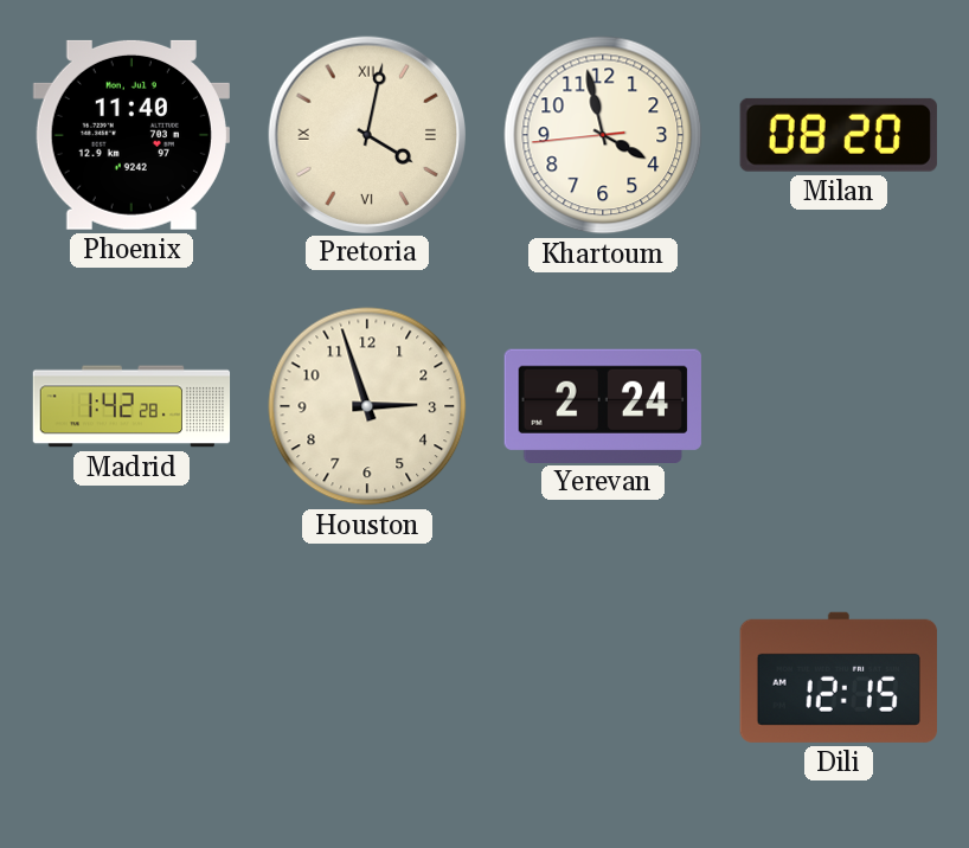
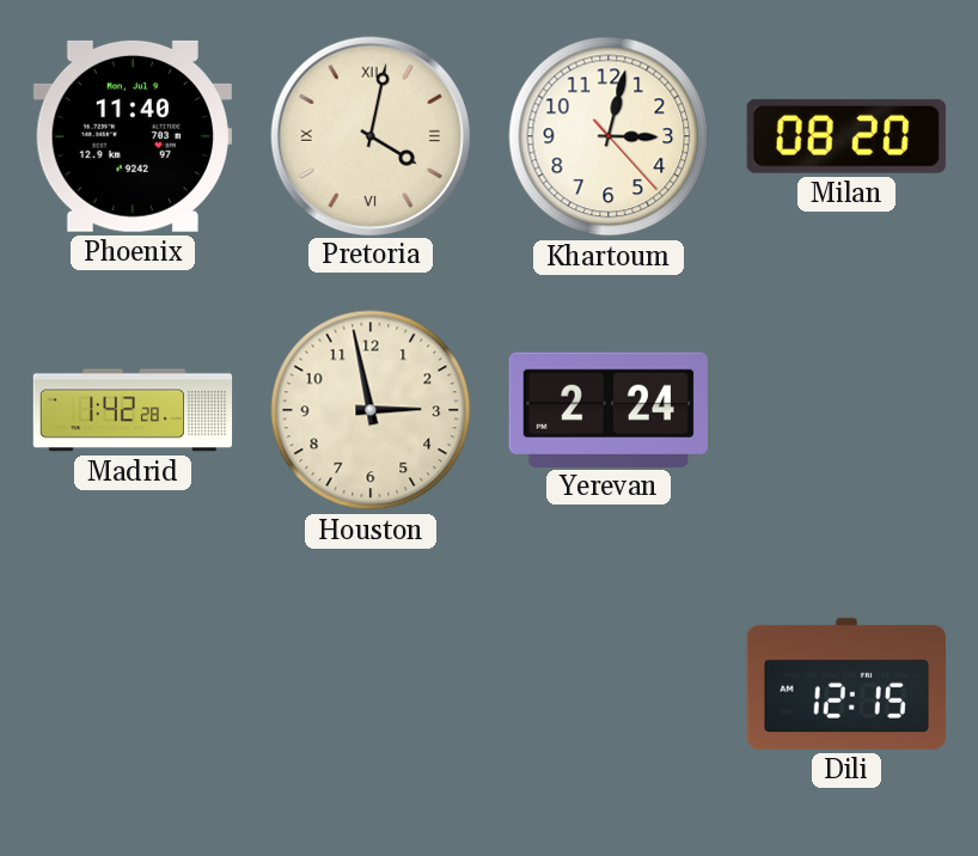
Khartoum: 3:57 -> 3:02 (609, 136)
Houston: 2:57 -> 2:58 (371, 410)
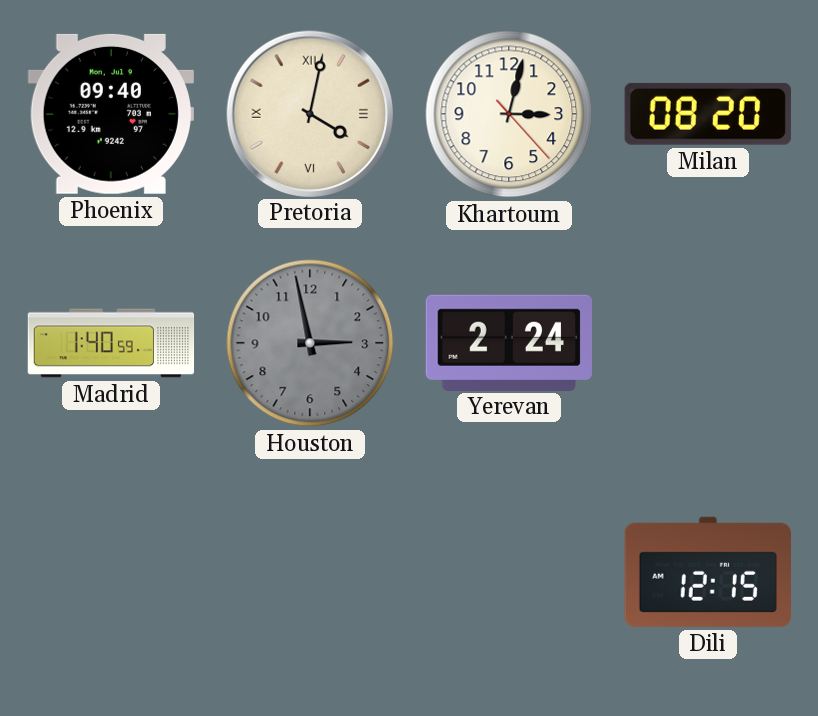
Phoenix: 11:40 -> 09:40 (111, 114)
Madrid: 1:42 -> 1:40 (111, 343)
Houston dial: cream -> grey (310, 343)
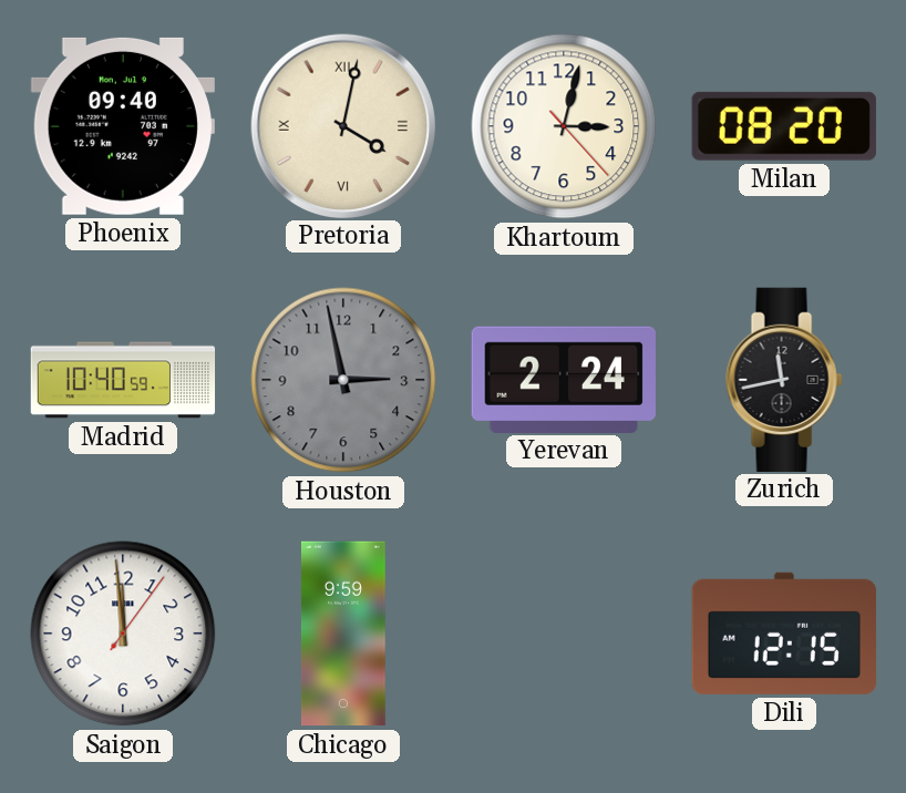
Madrid: 1:40 -> 10:40 (123, 380)
Zurich: none -> 11:43 (784, 379)
Saigon: none -> 11:59 (123, 634)
Chicago: none -> 9:59 (343, 634)
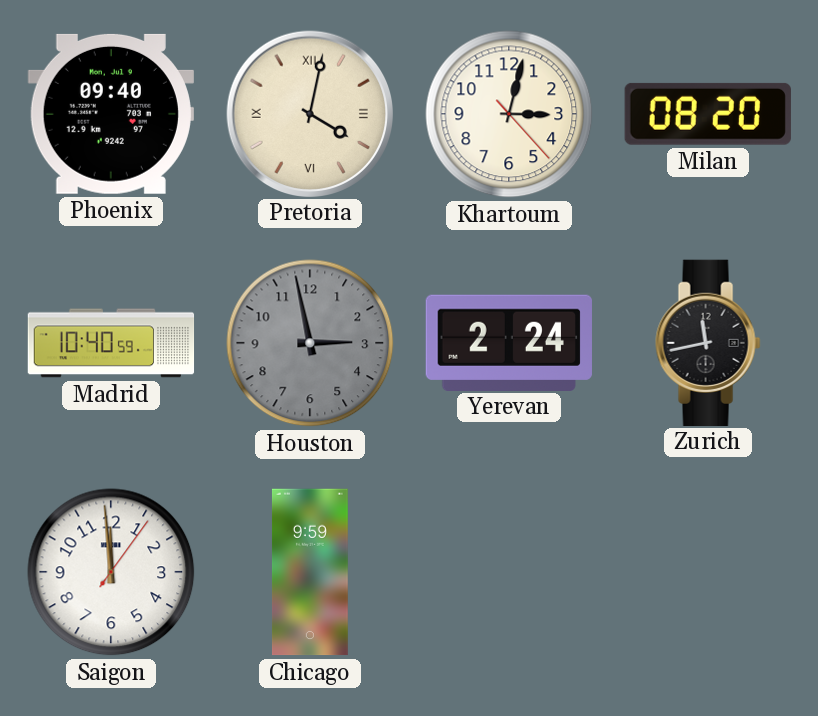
Dili: 12:15 -> none (784, 634)
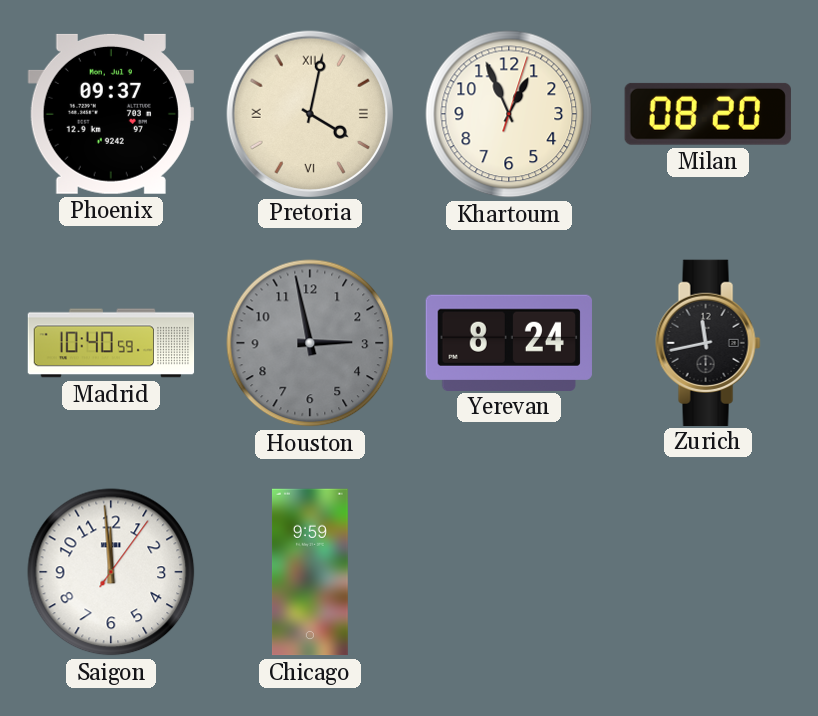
Phoenix: 09:40 -> 09:37 (111, 114)
Khartoum: 3:02 -> 12:56 (509, 114)
Yerevan: 2:24 -> 8:24 (509, 342)
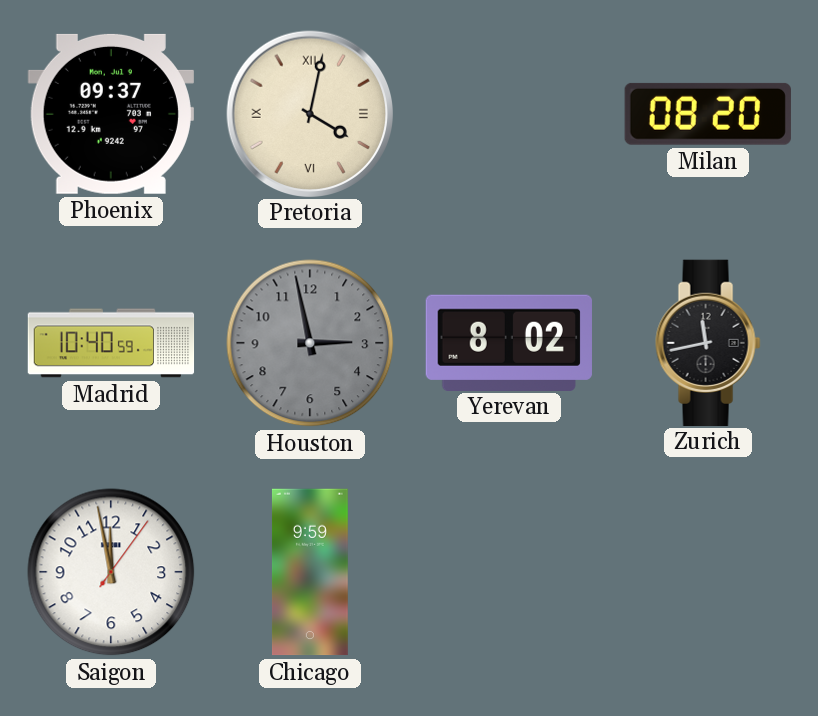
Khartoum: 12:56 -> none (509, 114)
Yerevan: 8:24 -> 8:02 (509, 342)
Saigon: 11:59 -> 11:58 (111, 572)
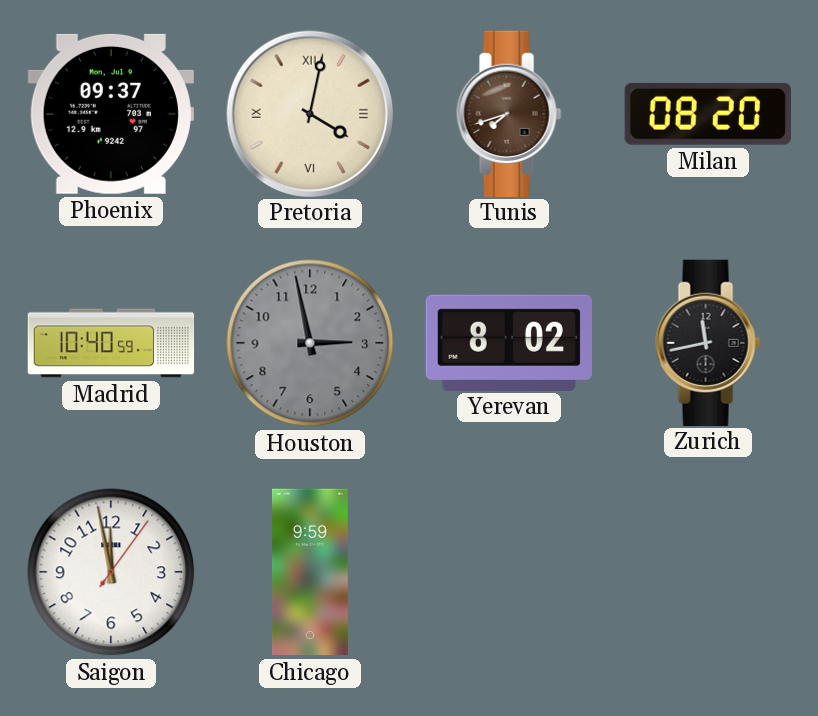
Tunis: none -> 7:42 (509, 113)
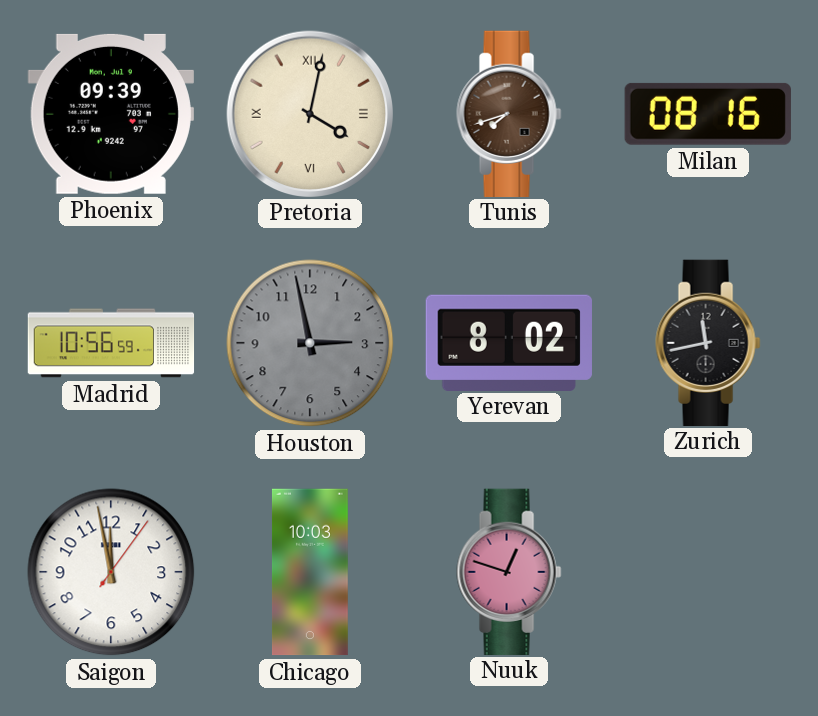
Phoenix: 09:37 -> 09:39 (111, 114)
Milan: 08:20 -> 08:16 (708, 114)
Madrid: 10:40 -> 10:56 (111, 343)
Chicago: 9:59 -> 10:03 (310, 572)
Nuuk: none -> 12:48 (509, 571)
